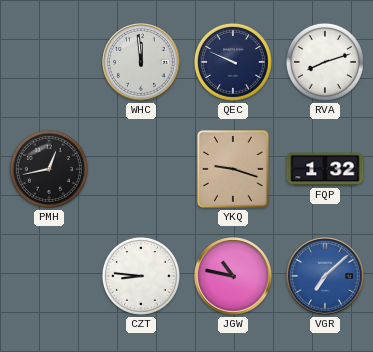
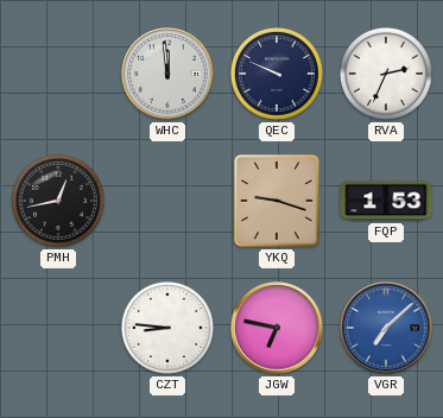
RVA: 8:12 -> 2:34 (386, 74)
FQP: 1:32 -> 1:53 (386, 201)
JGW: 10:47 -> 6:47 (277, 328)
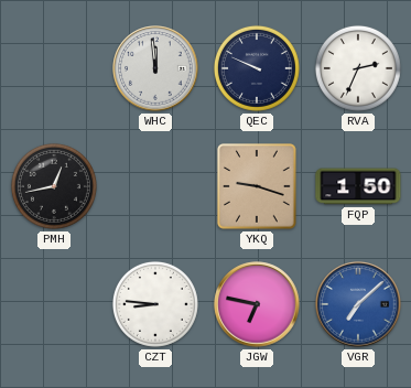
FQP: 1:53 -> 1:50 (358, 186)
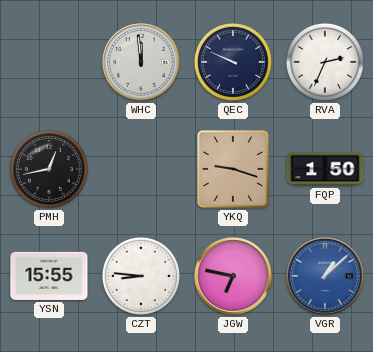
YSN: none -> 15:55 (49, 276)
VGR: 7:08 -> 1:08 (325, 276)
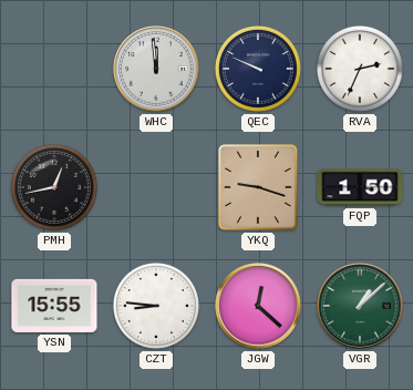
JGW: 6:47 -> 12:22 (258, 306)
VGR dial: blue -> green (360, 306)
